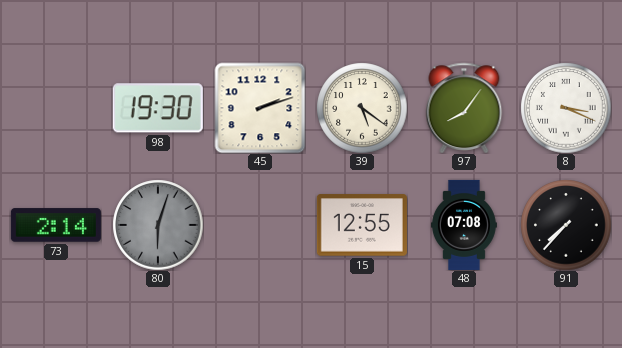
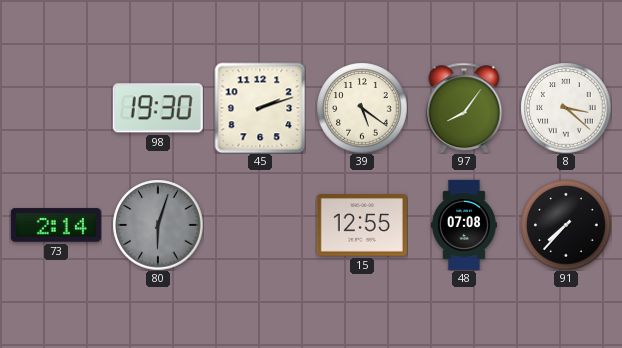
8: 3:19 -> 3:22 (566, 108)
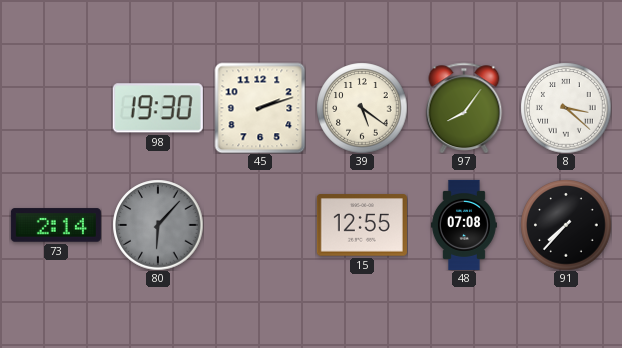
80: 6:03 -> 6:07 (158, 225)
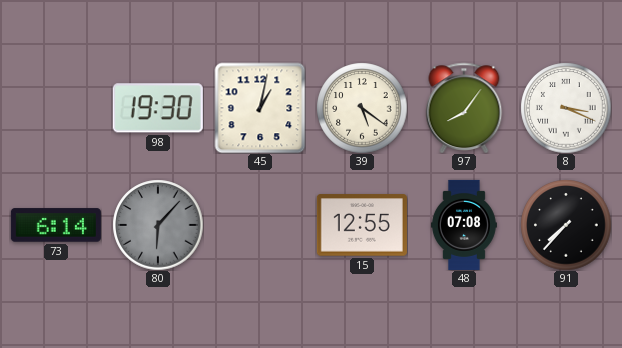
45: 2:12 -> 1:02 (260, 108)
8: 3:22 -> 3:19 (566, 108)
73: 2:14 -> 6:14 (56, 225)
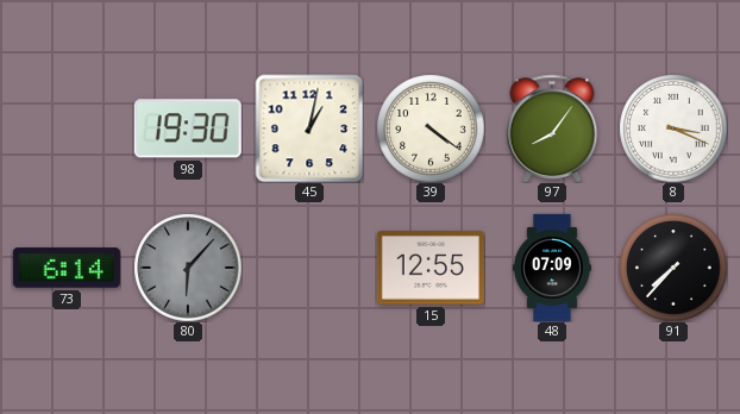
39: 5:21 -> 4:21 (431, 128)
48: 07:08 -> 07:09 (552, 268)
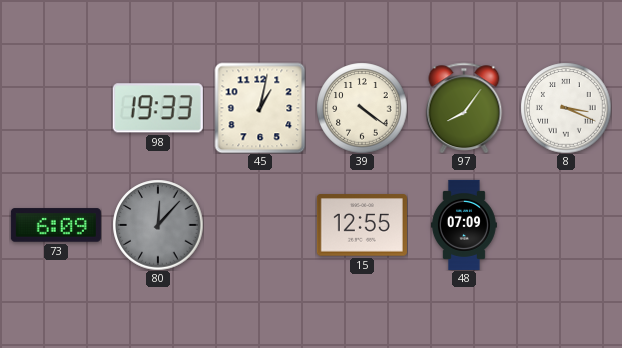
98: 19:30 -> 19:33 (158, 108)
73: 6:14 -> 6:09 (56, 225)
80: 6:07 -> 12:07 (158, 225)
91: 7:37 -> none (673, 268)
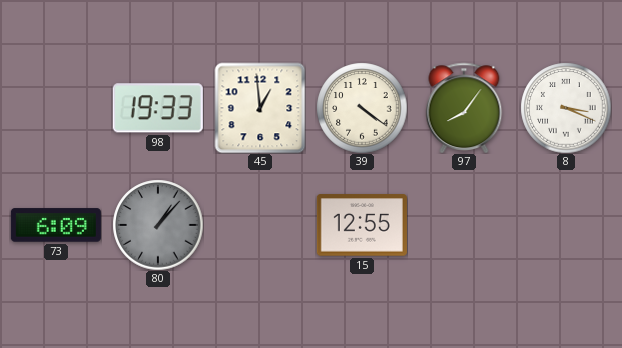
45: 1:02 -> 12:59 (260, 108)
80: 12:07 -> 1:07 (158, 225)
48: 07:09 -> none (464, 225)
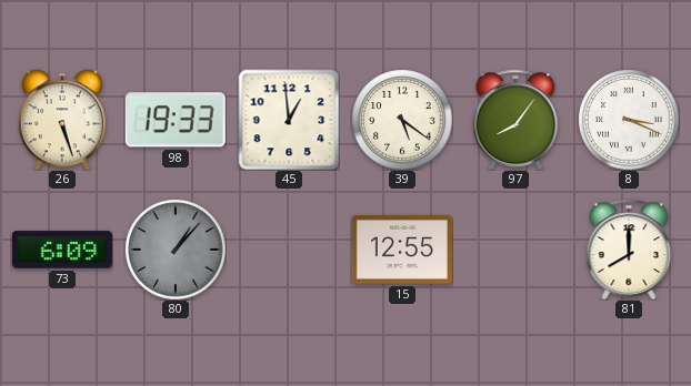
26: none -> 5:27 (62, 120)
39: 4:21 -> 5:21 (402, 120)
81: none -> 8:00 (629, 250)
